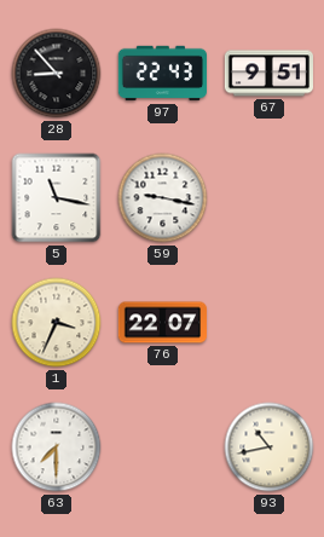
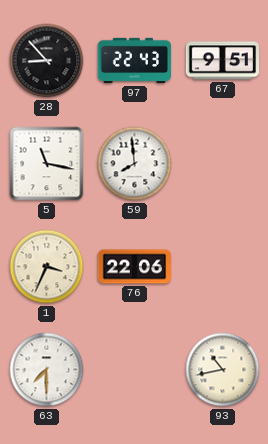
59: 9:17 -> 7:59 (135, 164)
76: 22:07 -> 22:06 (134, 267)
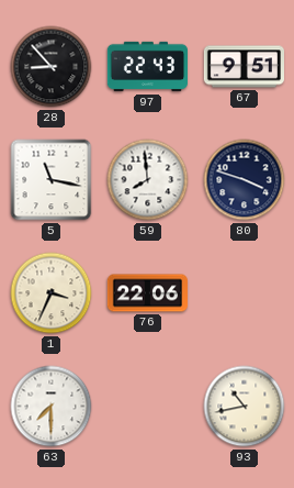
80: none -> 3:48 (245, 180)
